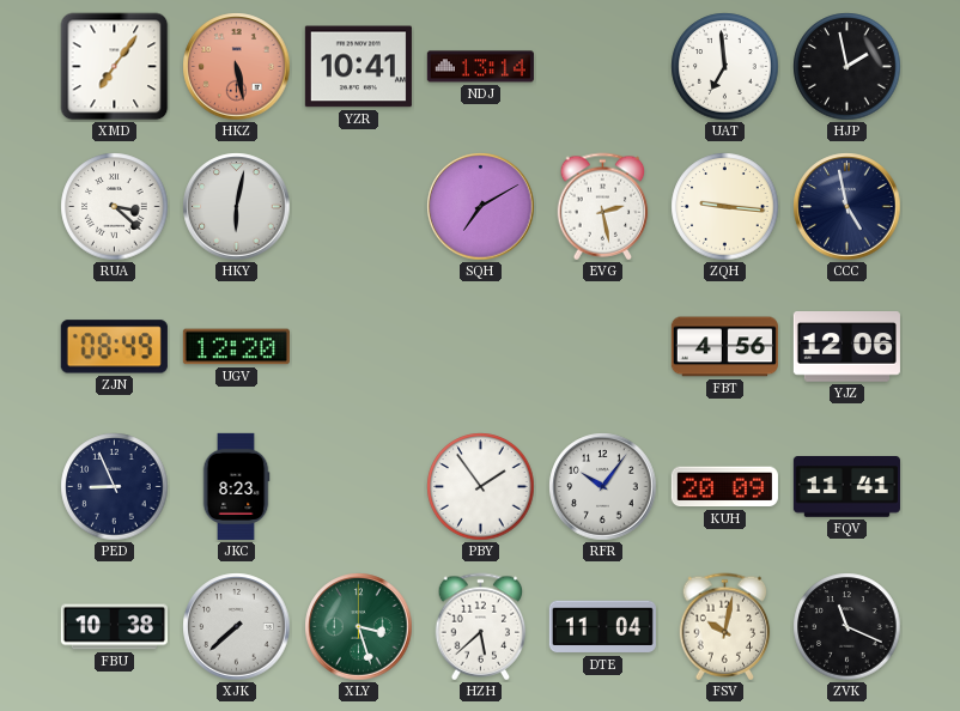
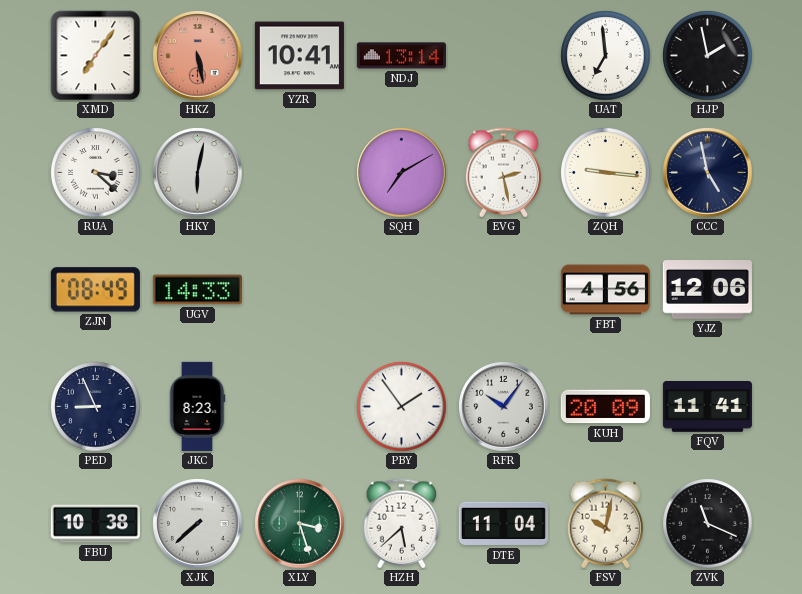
UGV: 12:20 -> 14:33 (197, 290)
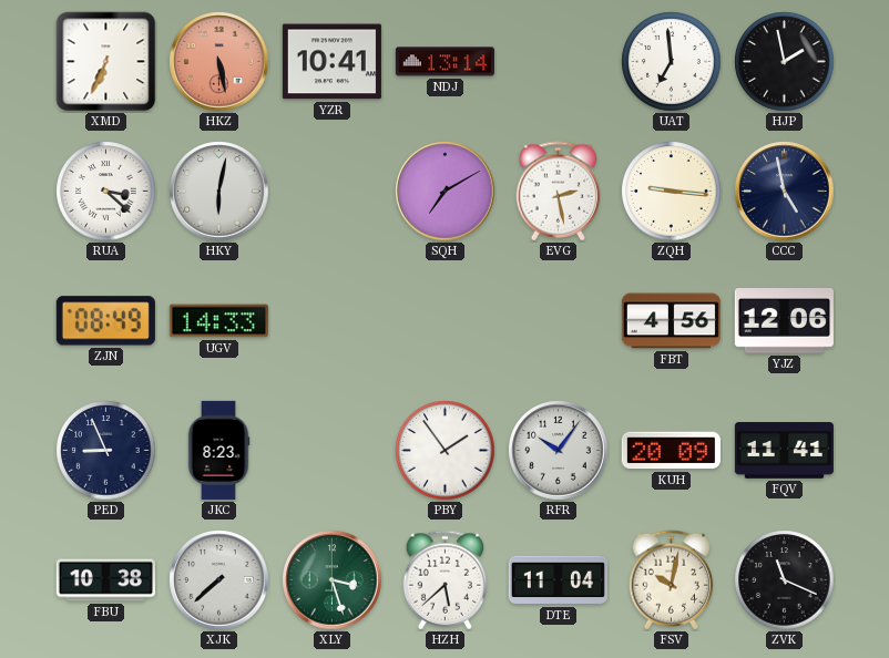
XMD: 7:06 -> 6:34 (106, 62)
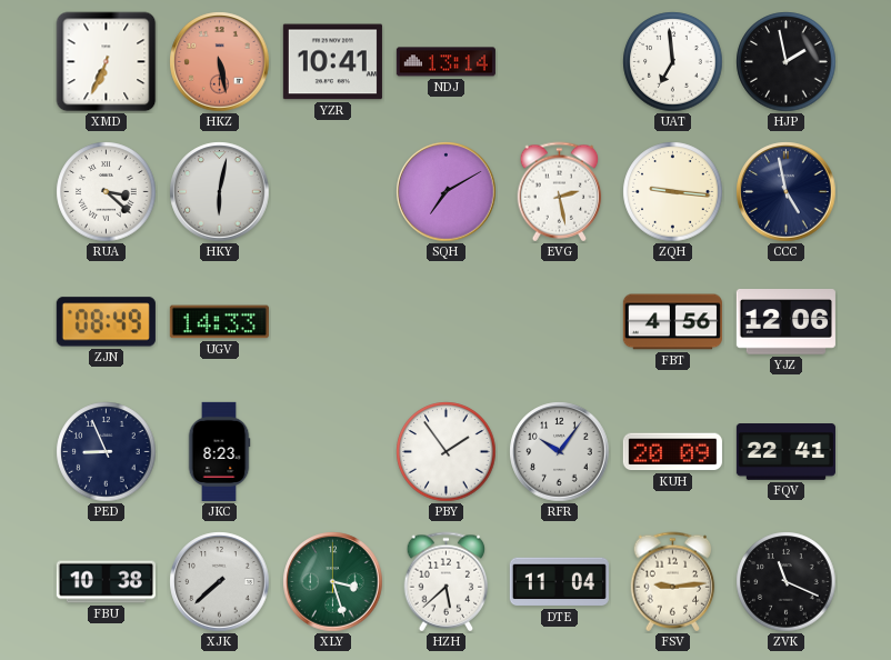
FQV: 11:41 -> 22:41 (785, 452)
FSV: 10:02 -> 9:14 (673, 582)
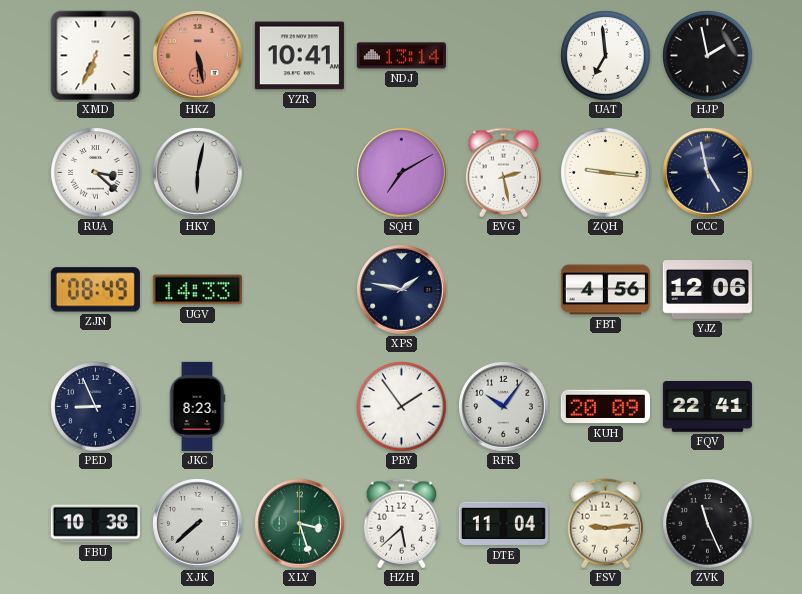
XPS: none -> 1:47 (402, 290)
ZVK: 11:19 -> 11:26 (708, 524)
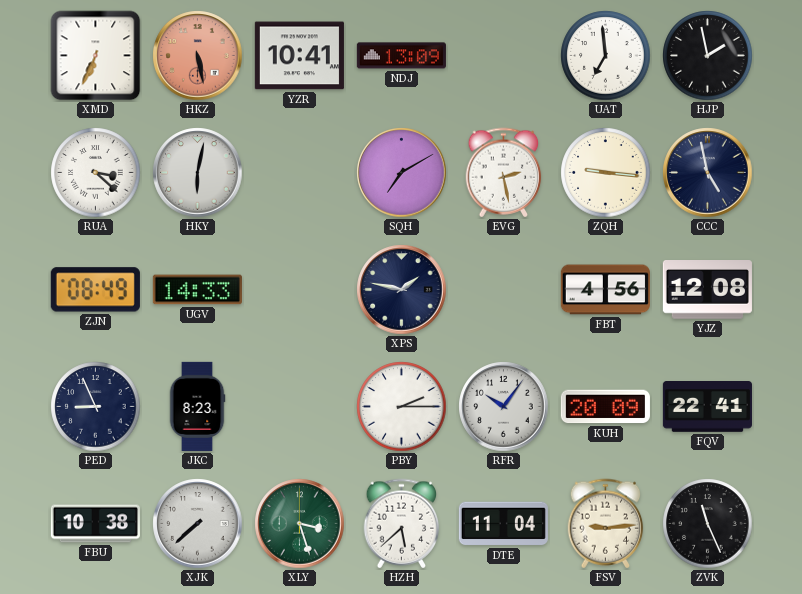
NDJ: 13:14 -> 13:09 (401, 56)
YJZ: 12:06 -> 12:08 (707, 290)
PBY: 1:54 -> 2:15 (402, 407)
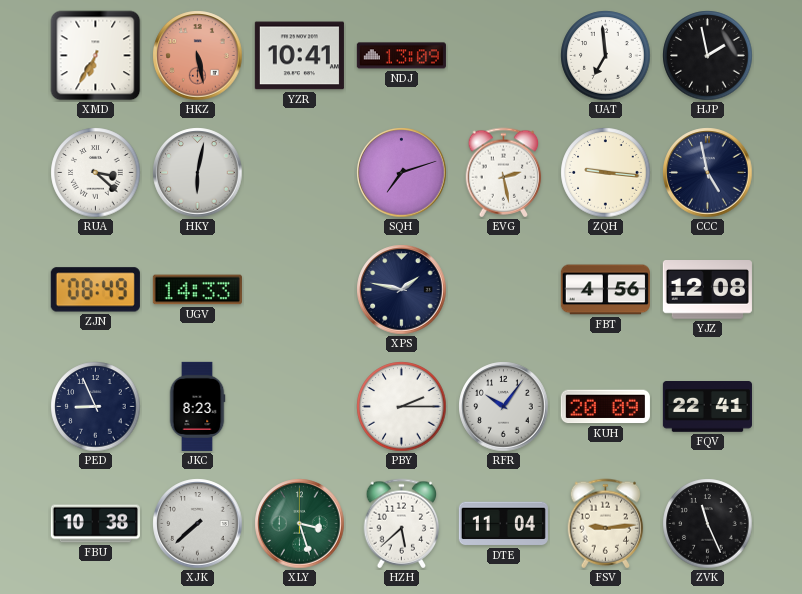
XMD: 6:34 -> 6:35 (96, 56)
SQH: 7:10 -> 7:12 (402, 173)
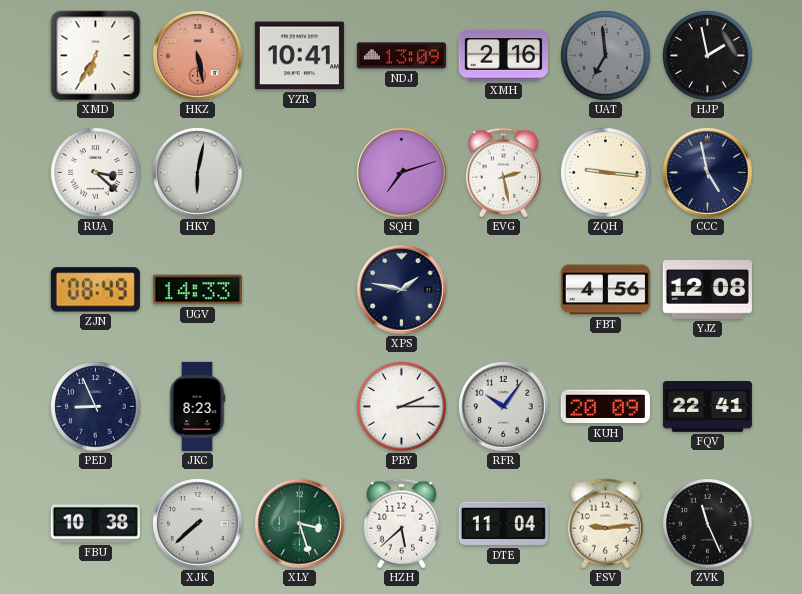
XMH: none -> 2:16 (503, 56)
UAT dial: white -> grey (606, 56)
